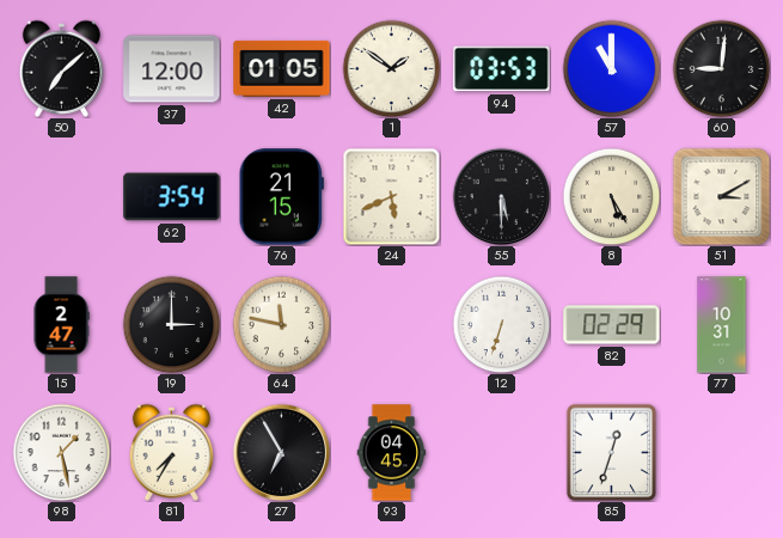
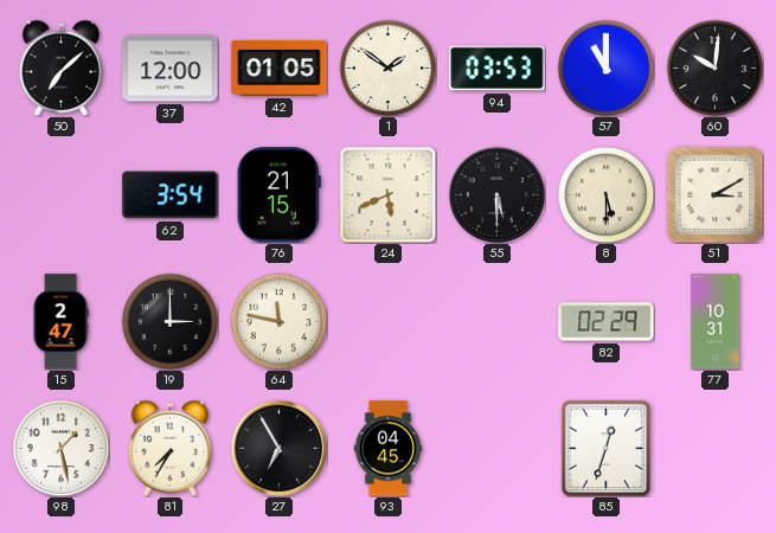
60: 9:01 -> 10:01 (714, 68)
8: 5:25 -> 5:30 (605, 194)
12: 6:33 -> none (501, 324)
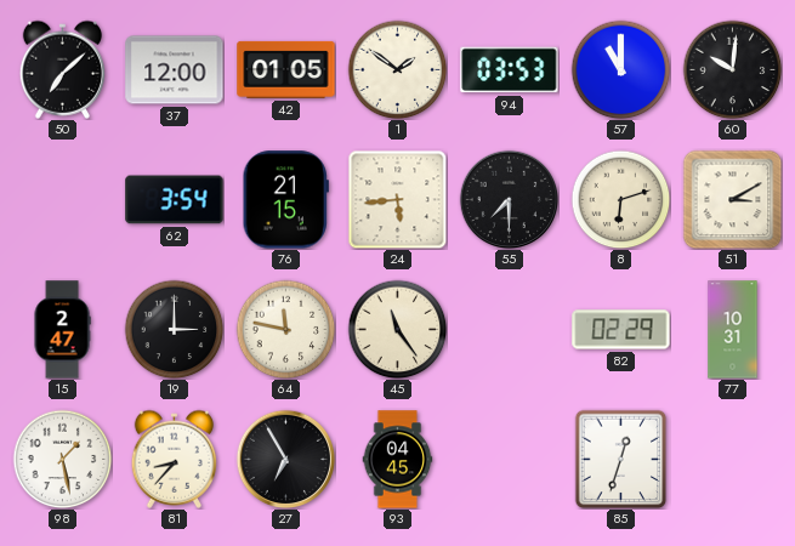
24: 5:41 -> 5:44 (397, 199)
55: 5:30 -> 7:30 (509, 199)
8: 5:30 -> 6:12 (620, 199)
45: none -> 11:24 (397, 329)
81: 7:35 -> 8:37 (174, 459)
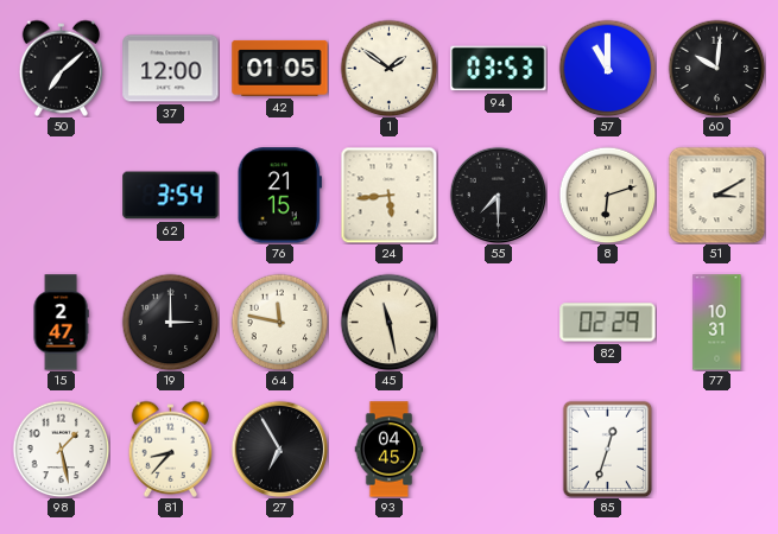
45: 11:24 -> 11:28 (388, 322)
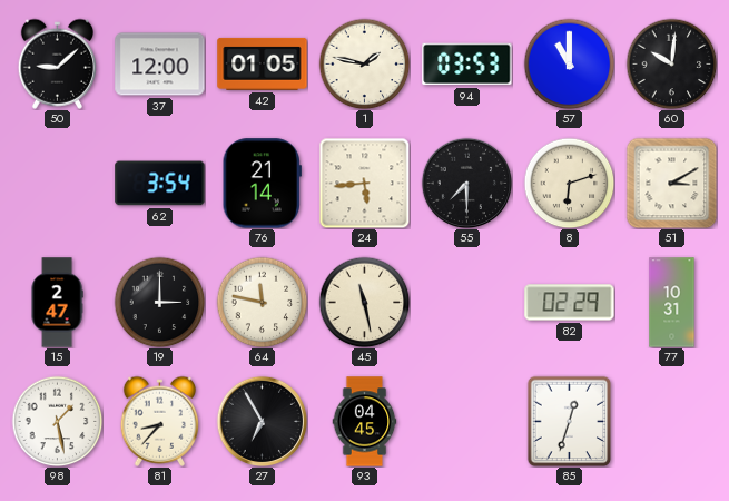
50: 7:08 -> 9:08 (57, 63)
1: 1:51 -> 1:47 (364, 63)
76: 21:15 -> 21:14 (262, 184)
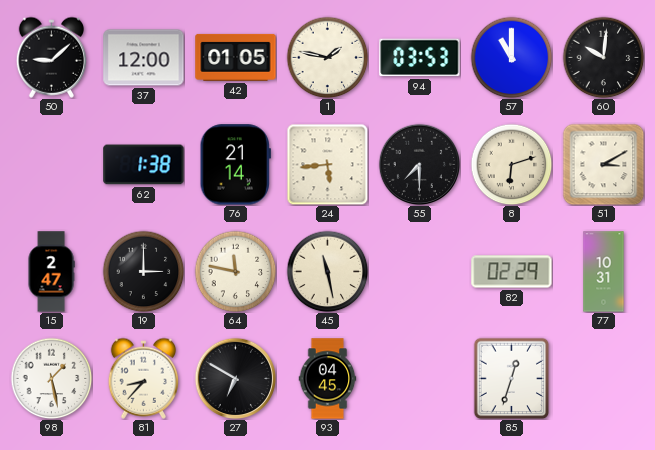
62: 3:54 -> 1:38 (144, 165)
27: 6:55 -> 6:50 (235, 378)
